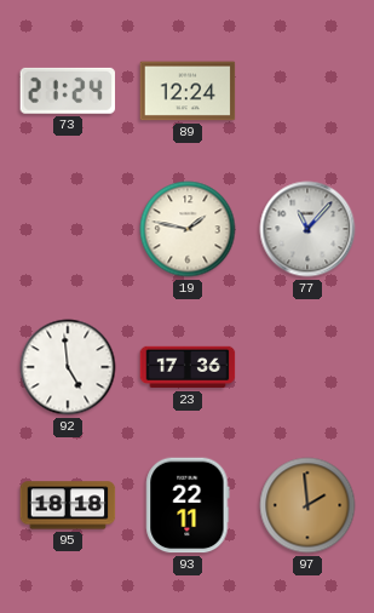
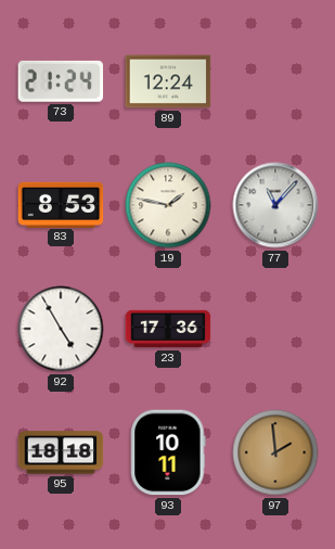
83: none -> 8:53 (61, 204)
92: 4:59 -> 4:55 (61, 329)
93: 22:11 -> 10:11 (168, 452)
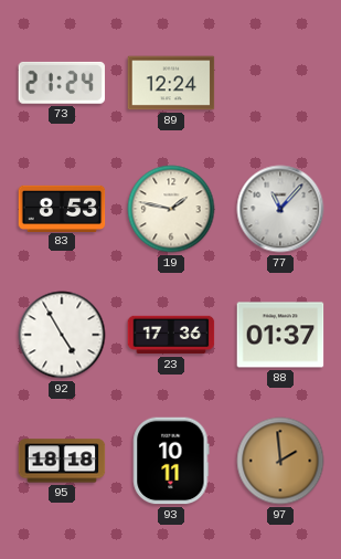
88: none -> 01:37 (280, 335)
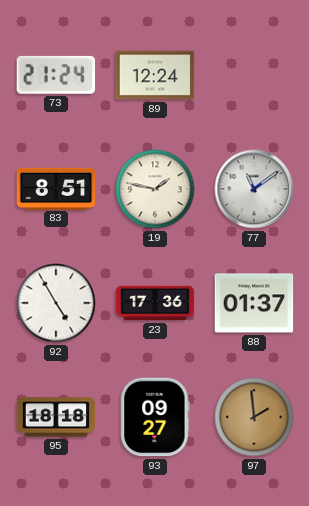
83: 8:53 -> 8:51 (56, 188)
77: 11:07 -> 11:09 (254, 189)
93: 10:11 -> 09:27 (155, 417)
